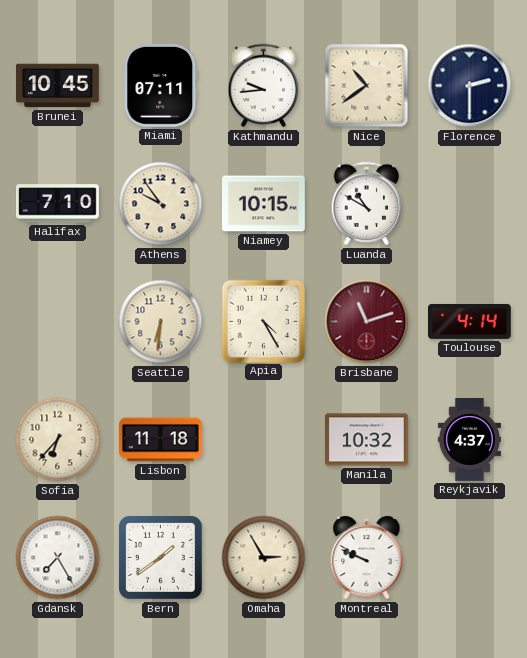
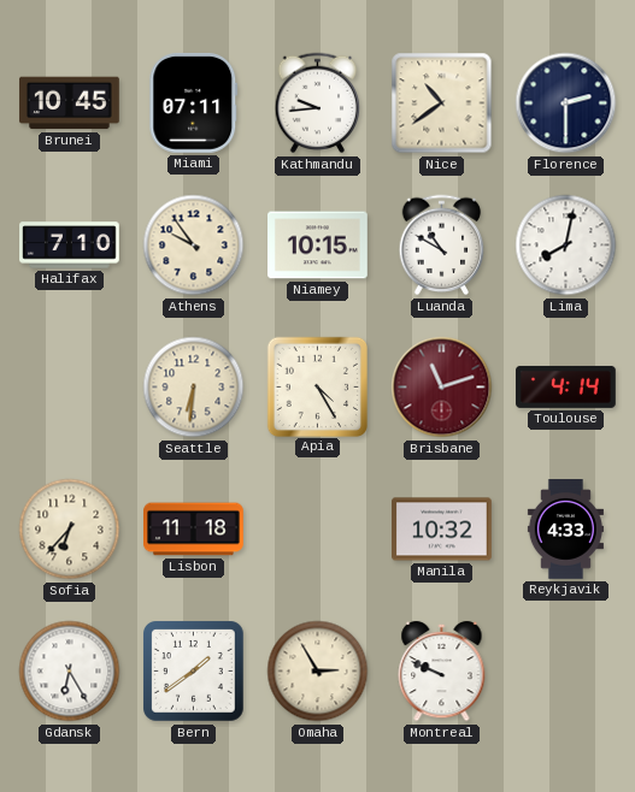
Lima: none -> 8:02 (566, 246)
Reykjavik: 4:37 -> 4:33 (565, 530)
Gdansk: 7:25 -> 6:25 (70, 672)
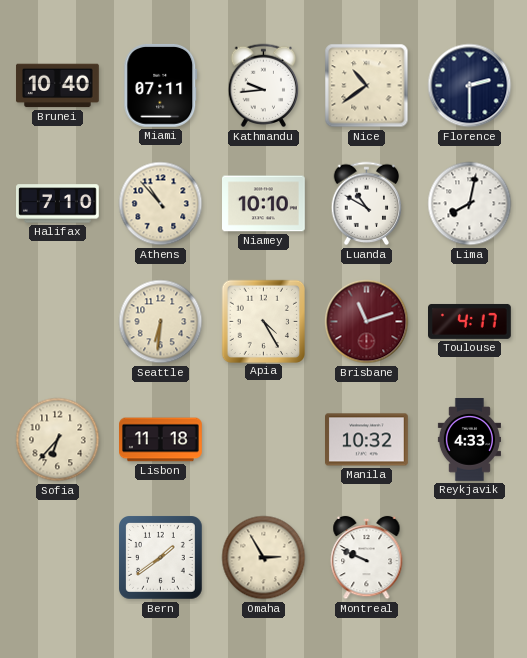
Brunei: 10:45 -> 10:40 (58, 86)
Athens: 9:54 -> 10:53 (161, 204)
Niamey: 10:15 -> 10:10 (264, 204)
Toulouse: 4:14 -> 4:17 (470, 321)
Gdansk: 6:25 -> none (70, 672)
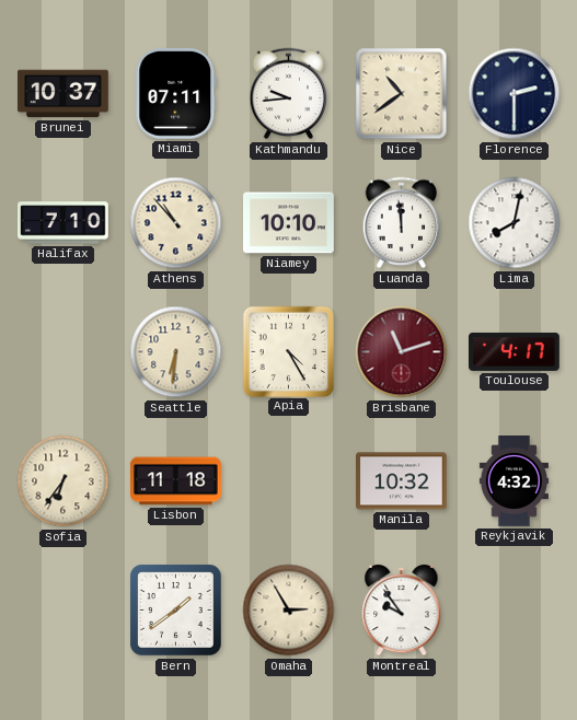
Brunei: 10:40 -> 10:37 (64, 94)
Luanda: 10:50 -> 11:59 (402, 223)
Sofia: 6:37 -> 6:36 (64, 481)
Reykjavik: 4:33 -> 4:32 (513, 481)
Montreal: 9:49 -> 9:54 (402, 611)
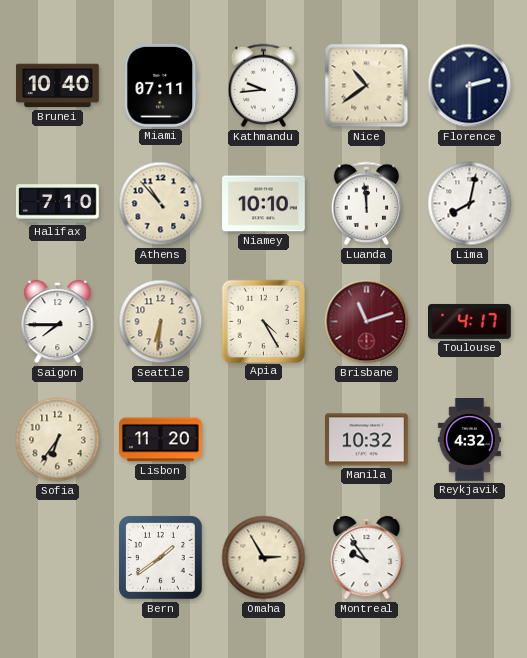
Brunei: 10:37 -> 10:40 (58, 86)
Saigon: none -> 7:45 (58, 322)
Lisbon: 11:18 -> 11:20 (161, 440)
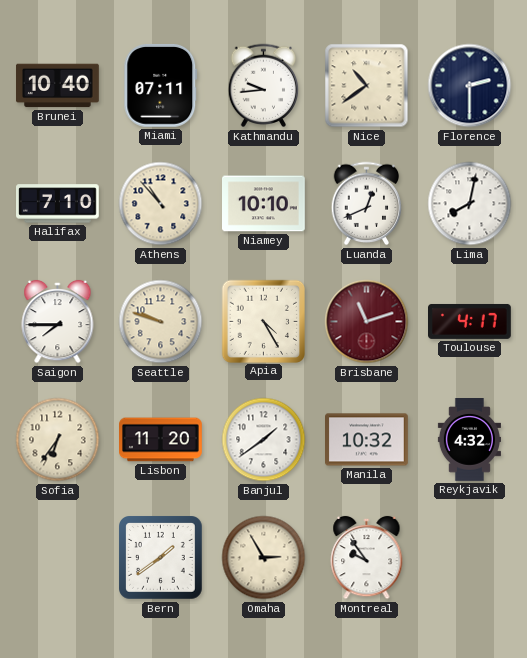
Luanda: 11:59 -> 12:41 (367, 204)
Seattle: 6:31 -> 9:48 (161, 322)
Banjul: none -> 1:39 (264, 440)
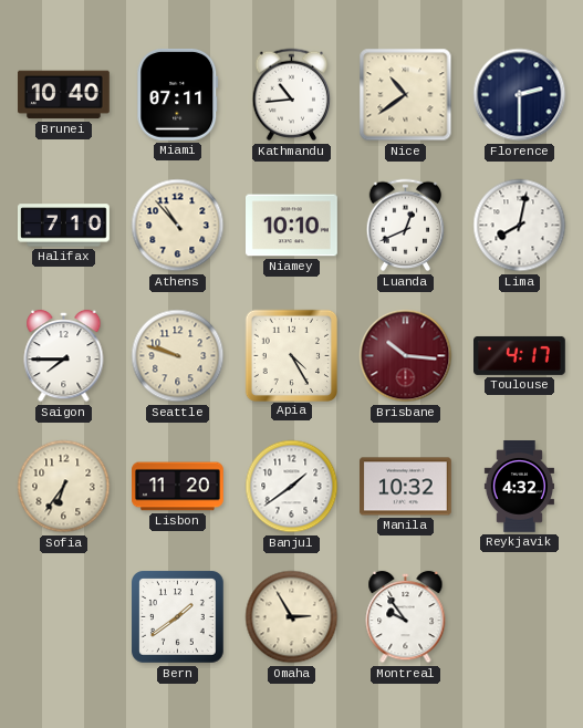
Kathmandu: 9:44 -> 10:44 (292, 95)
Brisbane: 11:12 -> 10:16 (406, 356)
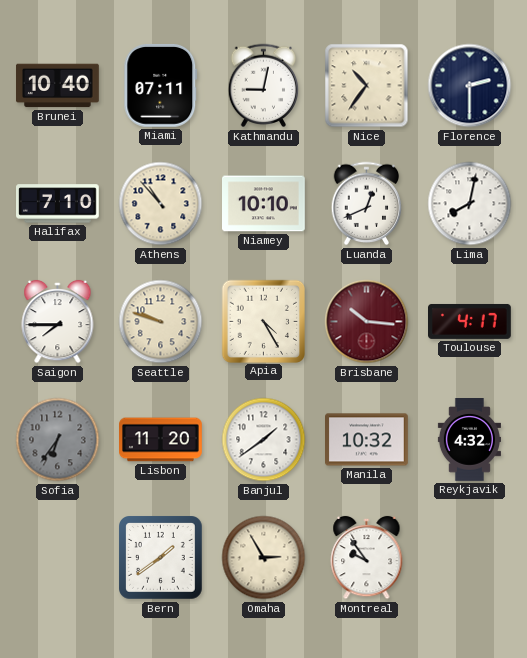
Kathmandu: 10:44 -> 9:02 (264, 86)
Nice: 10:39 -> 10:36 (367, 86)
Sofia dial: cream -> grey (58, 440)
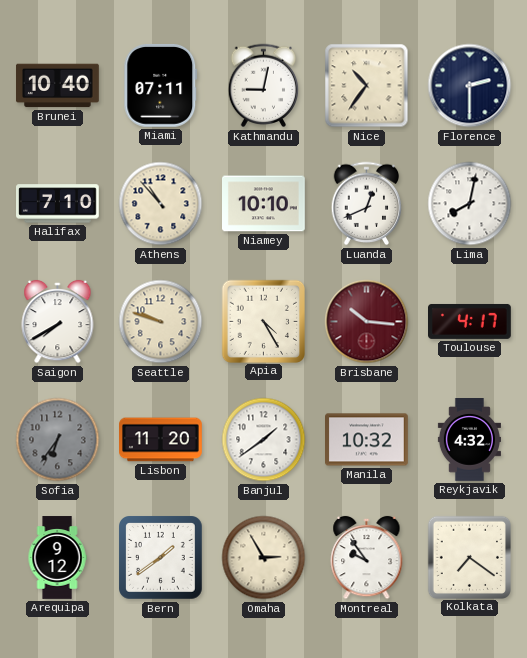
Saigon: 7:45 -> 7:40 (58, 322)
Arequipa: none -> 9:12 (57, 558)
Kolkata: none -> 7:21 (469, 557)
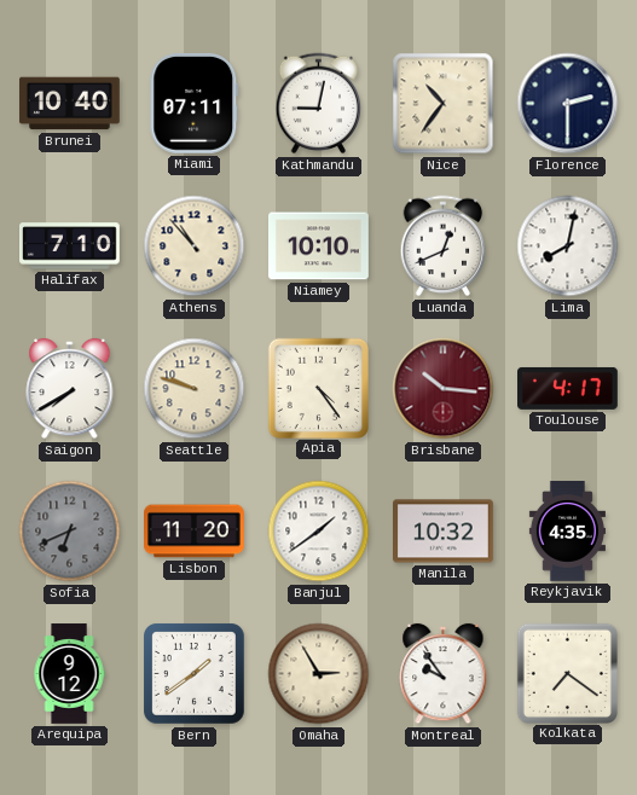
Apia: 4:25 -> 4:24 (318, 388)
Sofia: 6:36 -> 6:41 (70, 532)
Reykjavik: 4:32 -> 4:35 (567, 532)
